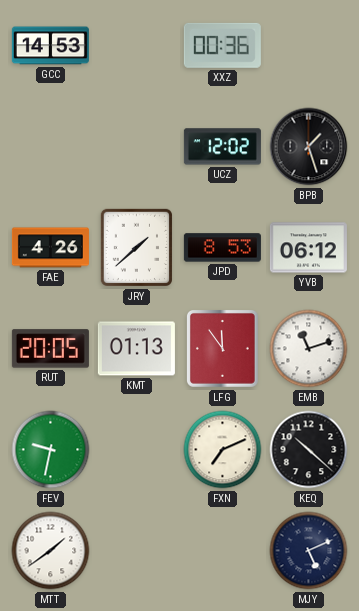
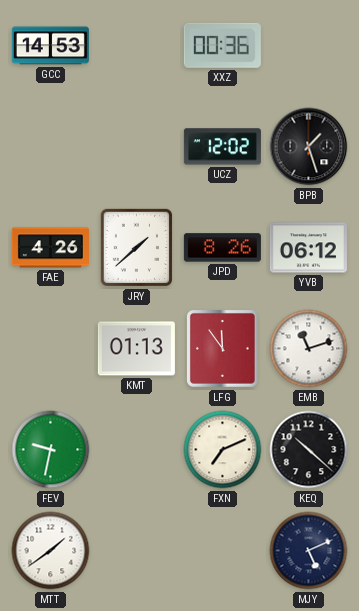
JPD: 8:53 -> 8:26 (222, 248)
RUT: 20:05 -> none (50, 349)
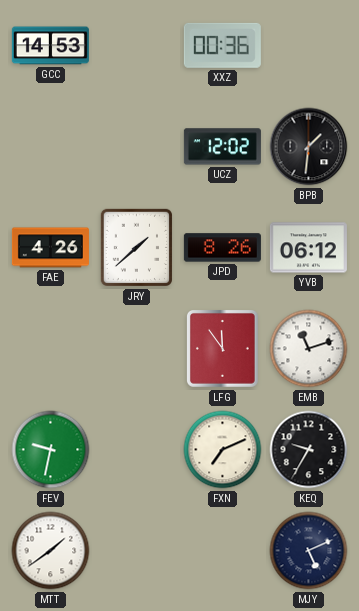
BPB: 1:27 -> 1:31 (309, 147)
KMT: 01:13 -> none (136, 349)
KEQ: 10:22 -> 9:35 (309, 450)
